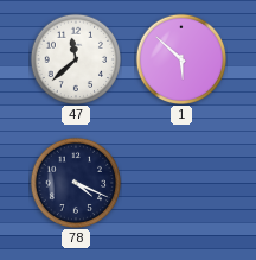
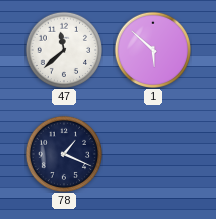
78: 4:19 -> 1:19 (63, 153)
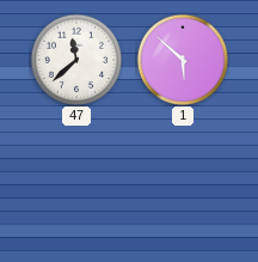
78: 1:19 -> none (63, 153)
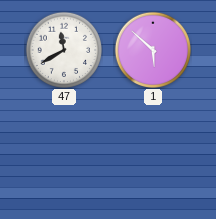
47: 11:38 -> 11:40 (63, 49)
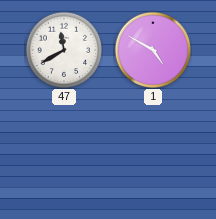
1: 5:52 -> 4:50 (152, 49)
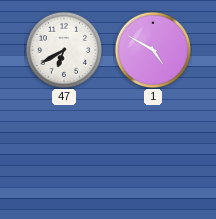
47: 11:40 -> 6:40 (63, 49)
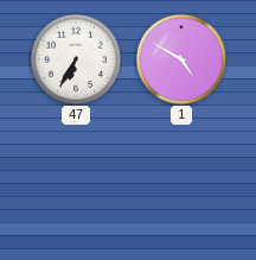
47: 6:40 -> 6:35 (75, 58)
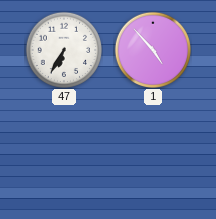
1: 4:50 -> 4:53 (152, 49)
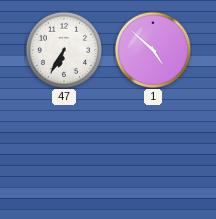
1: 4:53 -> 4:52 (152, 49)
